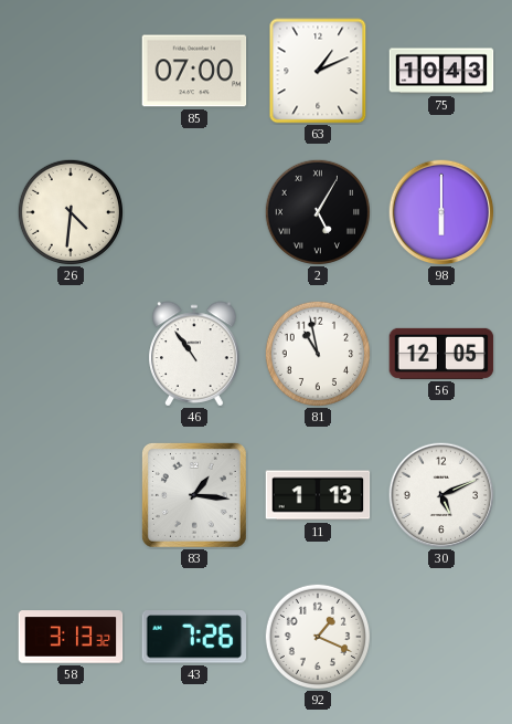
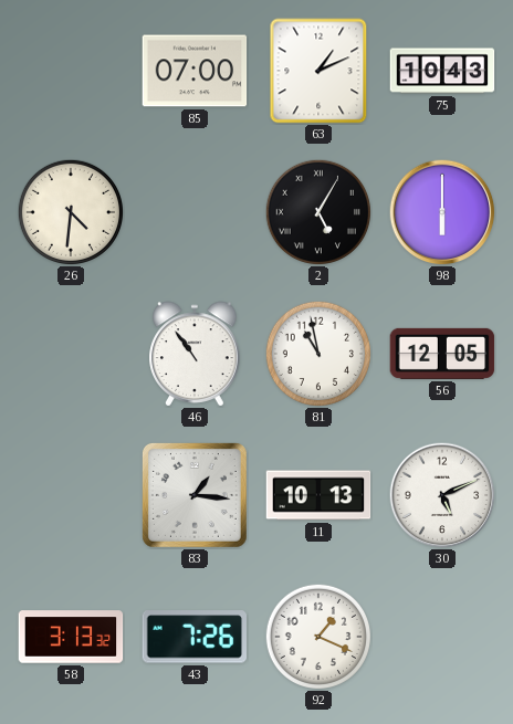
11: 1:13 -> 10:13 (318, 495)
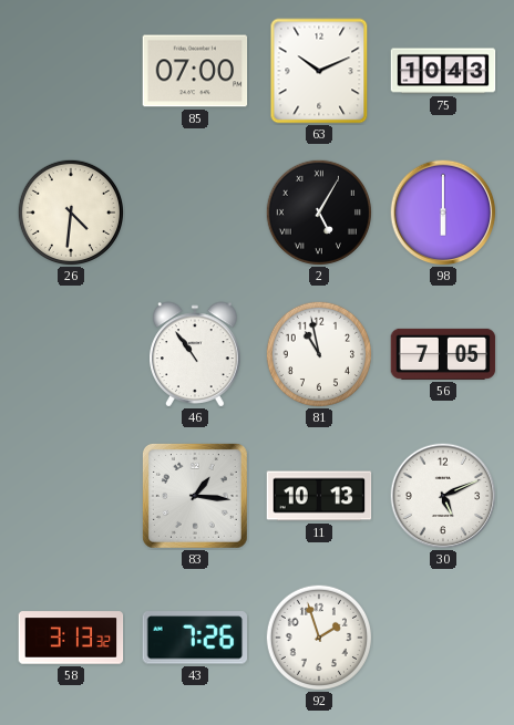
63: 1:11 -> 10:11 (319, 71)
56: 12:05 -> 7:05 (443, 354)
92: 1:19 -> 1:57 (318, 636)
